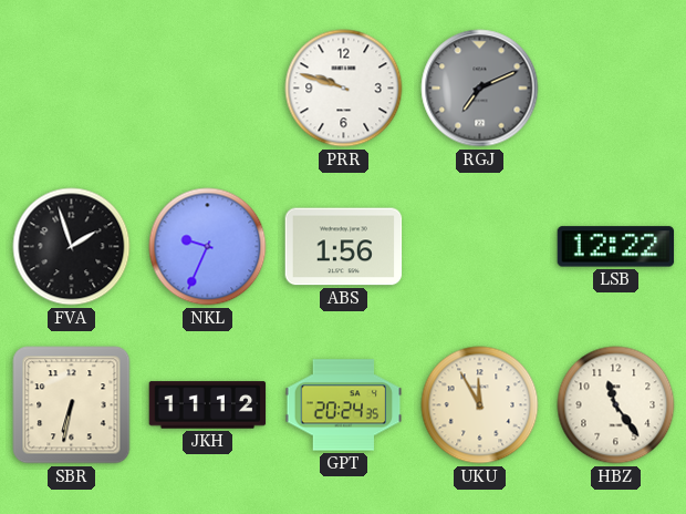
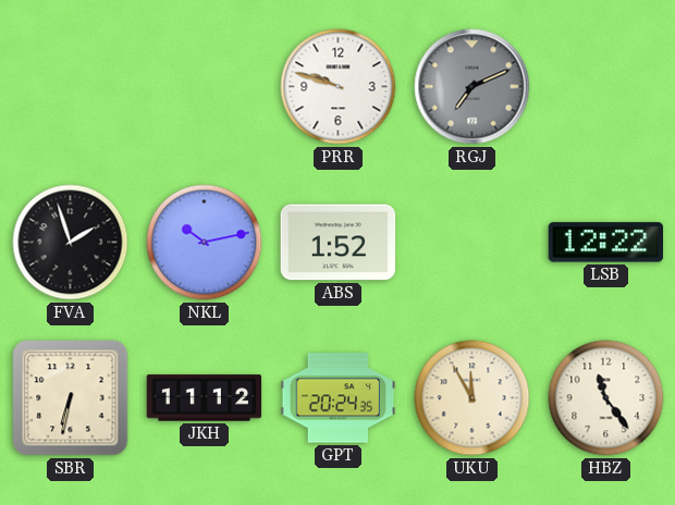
NKL: 9:34 -> 10:13 (205, 243)
ABS: 1:56 -> 1:52 (339, 243)
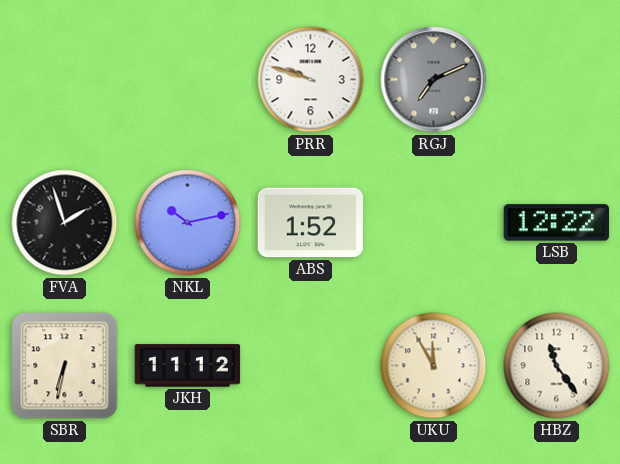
GPT: 20:24 -> none (339, 398)
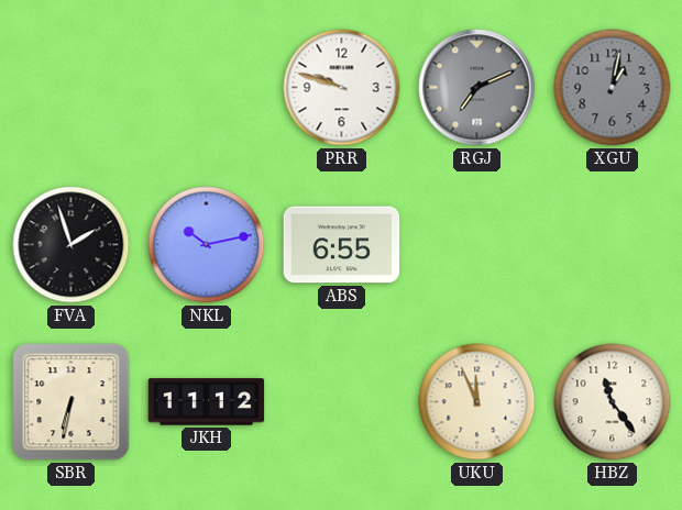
XGU: none -> 1:02 (613, 88)
ABS: 1:52 -> 6:55 (342, 245)
LSB: 12:22 -> none (557, 223)
UKU: 11:55 -> 11:56 (477, 402)
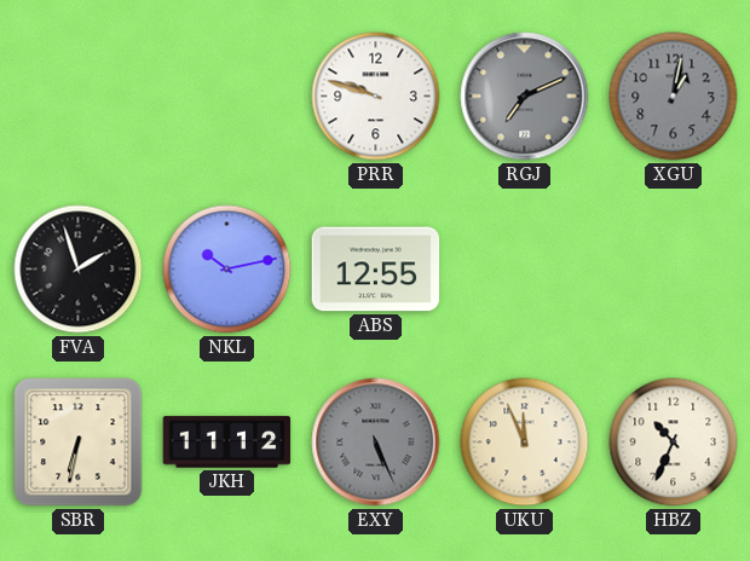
ABS: 6:55 -> 12:55 (376, 270)
EXY: none -> 5:26 (376, 443)
HBZ: 11:24 -> 10:34 (674, 443)
